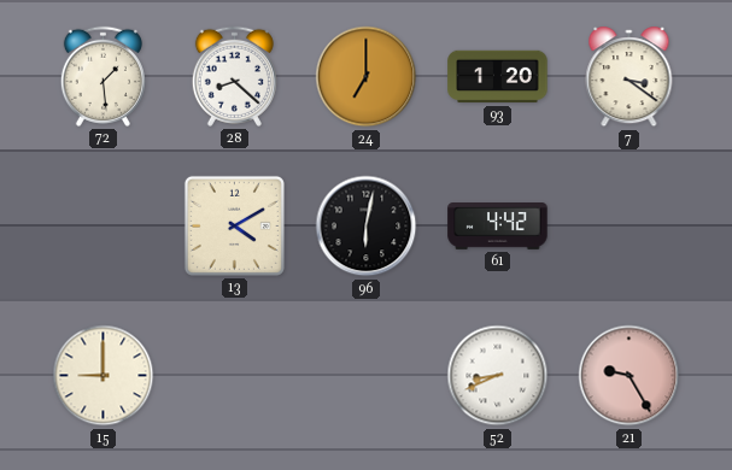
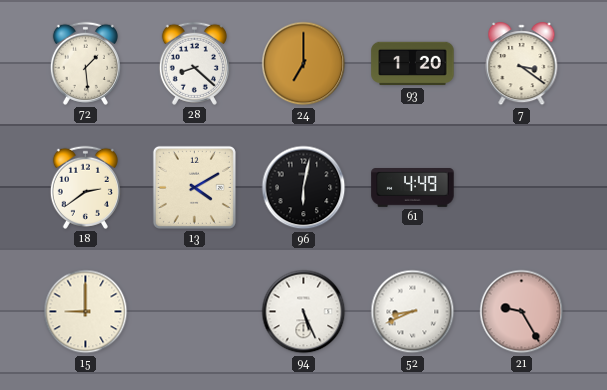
18: none -> 2:39 (85, 187)
61: 4:42 -> 4:49 (413, 188)
94: none -> 5:26 (304, 312)
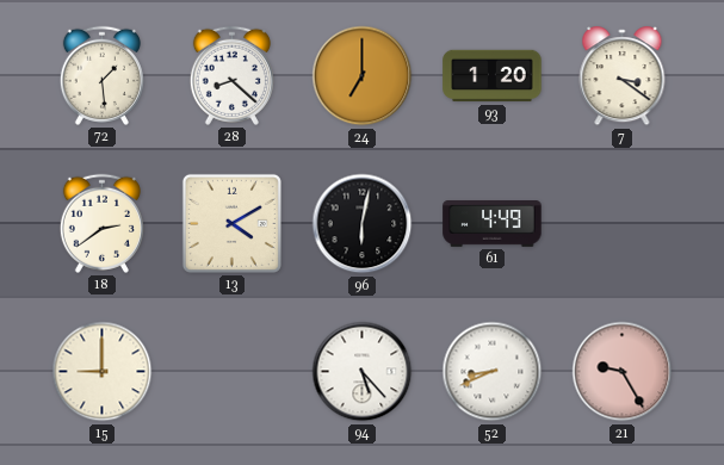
94: 5:26 -> 5:23 (363, 372)
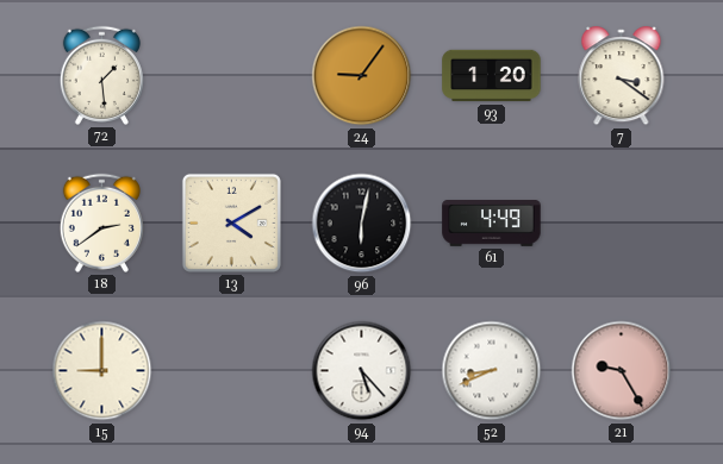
28: 8:22 -> none (231, 75)
24: 7:00 -> 9:06 (362, 76)
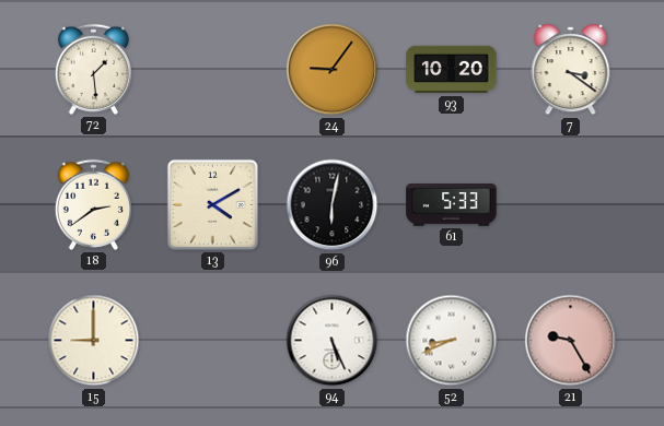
93: 1:20 -> 10:20 (452, 70)
61: 4:49 -> 5:33 (452, 205)
94: 5:23 -> 5:26 (333, 341)
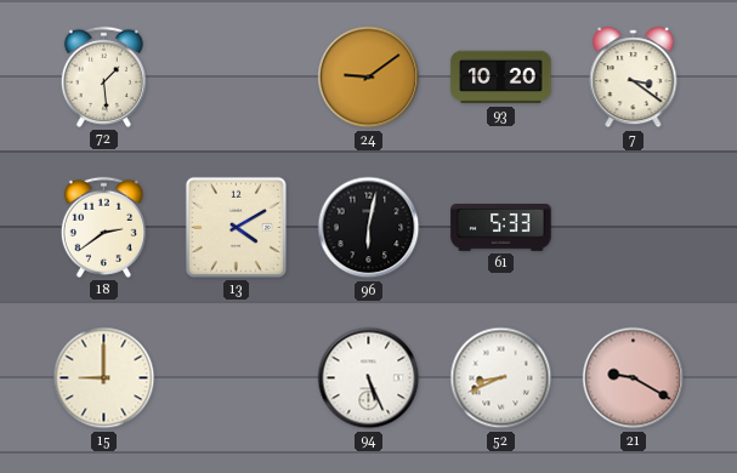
24: 9:06 -> 9:09 (369, 78)
21: 9:25 -> 9:20 (634, 378)
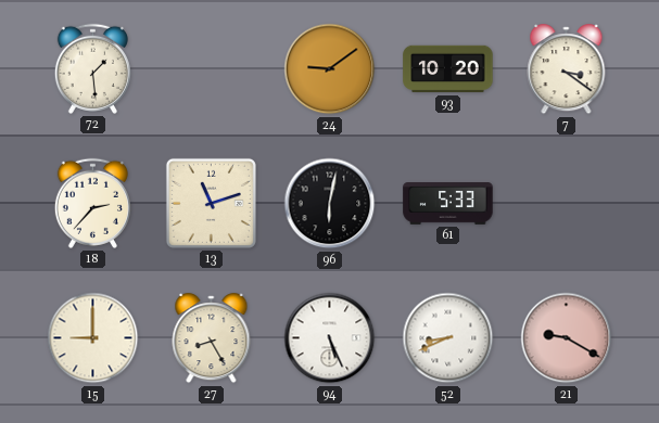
18: 2:39 -> 2:37 (92, 203)
13: 4:10 -> 11:12 (211, 203)
27: none -> 8:25 (212, 338)
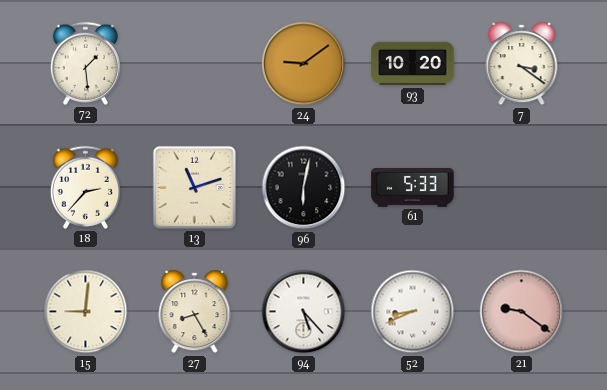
15: 9:00 -> 9:01 (86, 312)
94: 5:26 -> 5:23 (304, 312)
21: 9:20 -> 9:21 (522, 312)
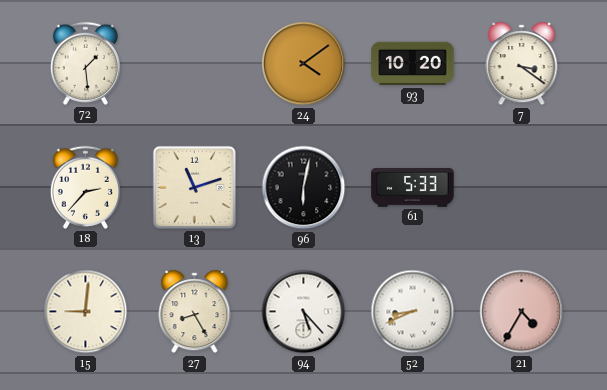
24: 9:09 -> 4:09 (304, 64)
21: 9:21 -> 4:35 (522, 312)
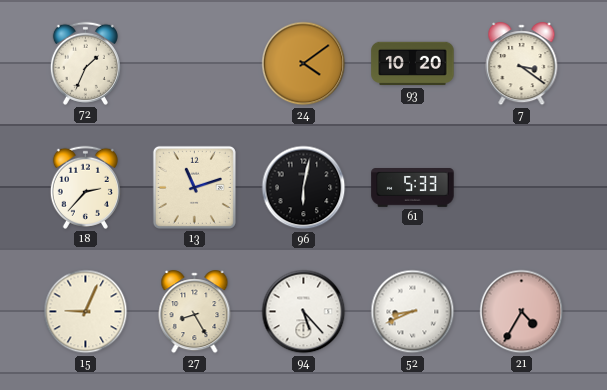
72: 1:29 -> 1:34 (85, 63)
15: 9:01 -> 9:04 (86, 312)
